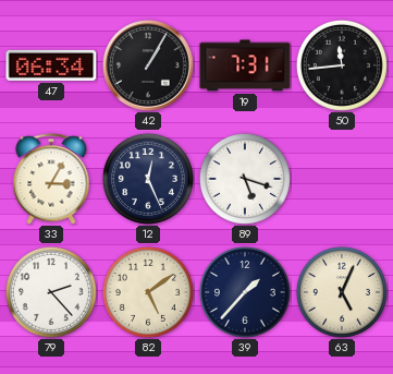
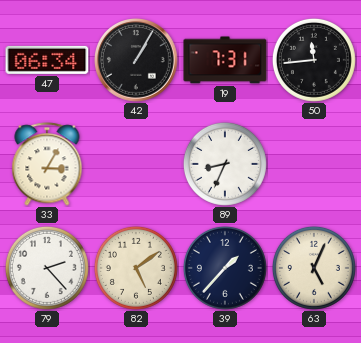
12: 12:26 -> none (148, 179)
89: 5:18 -> 8:34 (225, 164)
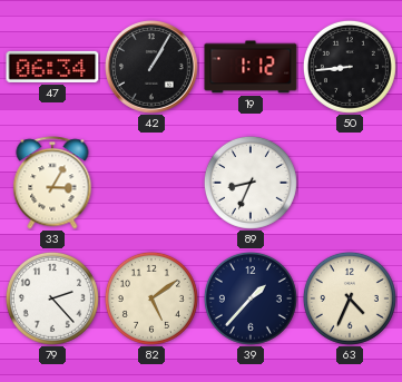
19: 7:31 -> 1:12 (251, 67)
50: 11:44 -> 8:44 (350, 67)
63: 5:04 -> 4:34 (350, 298)
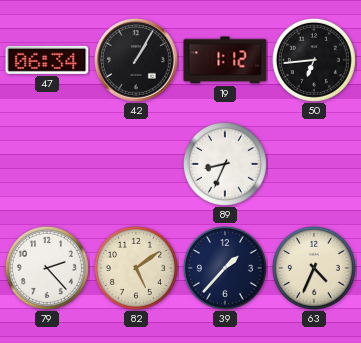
50: 8:44 -> 6:44 (314, 60)
33: 3:05 -> none (52, 183)
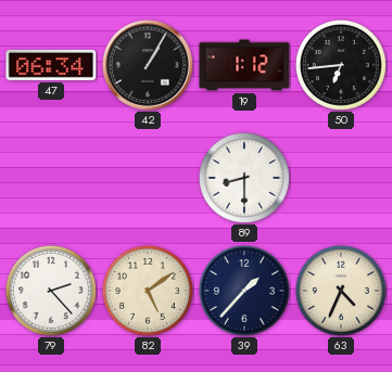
89: 8:34 -> 8:30 (244, 178)
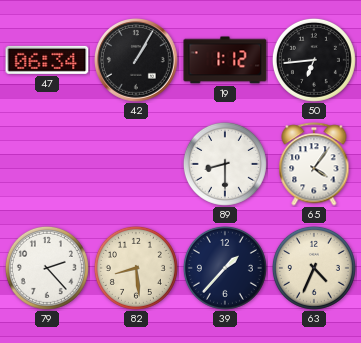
65: none -> 4:06 (314, 164)
82: 5:09 -> 8:29 (136, 268)
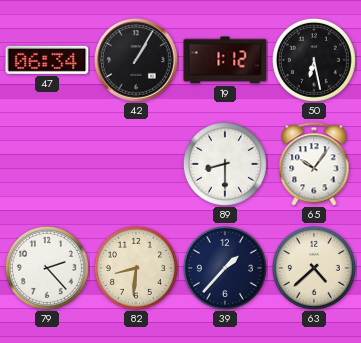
50: 6:44 -> 6:28 (314, 60)
65: 4:06 -> 10:06 (314, 164)
82: 8:29 -> 8:31 (136, 268)
63: 4:34 -> 4:38 (314, 268)
